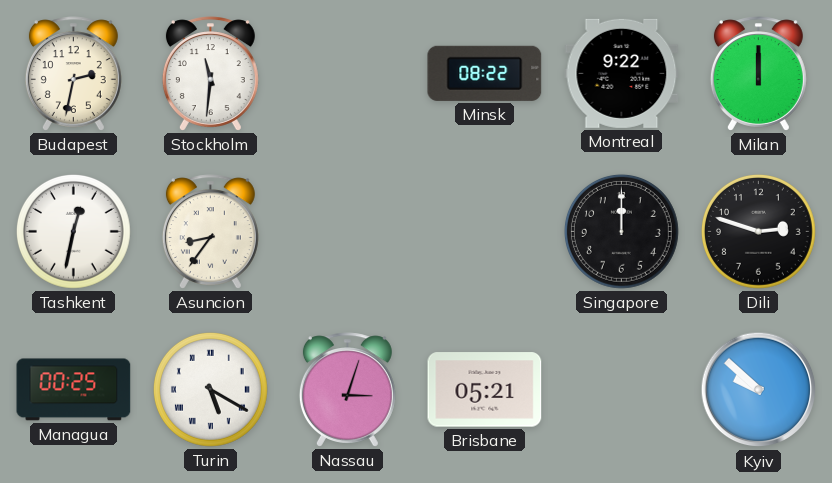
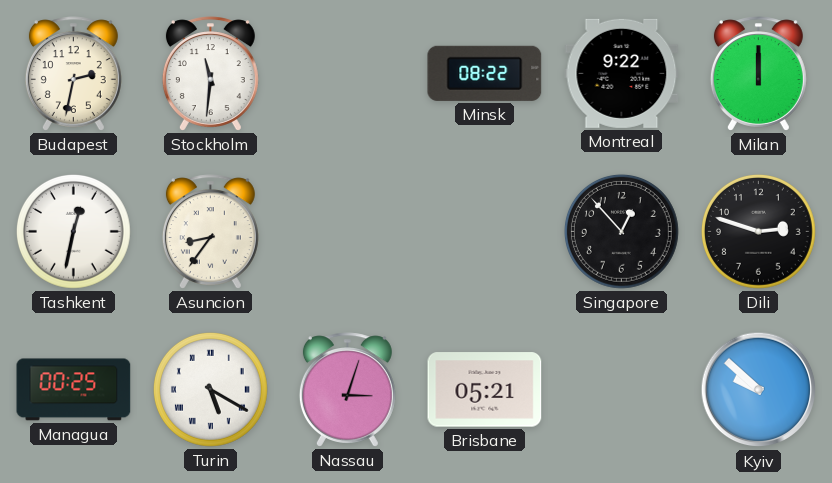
Singapore: 12:00 -> 12:53 (621, 231)
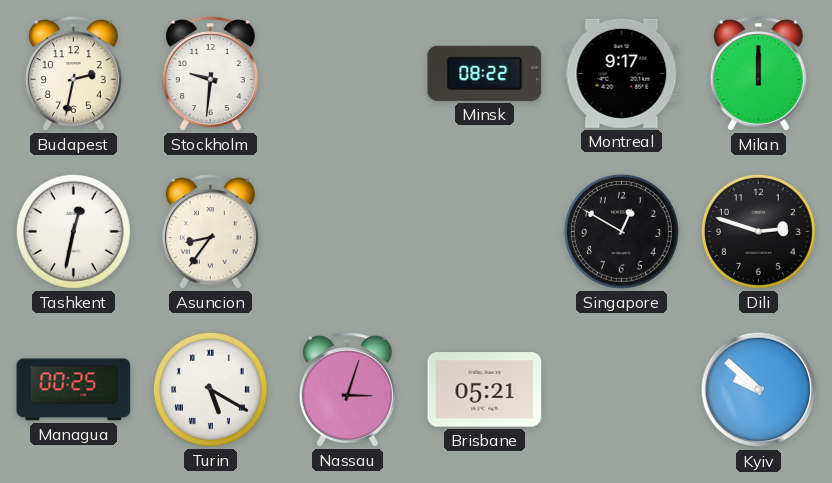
Stockholm: 11:31 -> 9:31 (210, 74)
Montreal: 9:22 -> 9:17 (622, 73)
Singapore: 12:53 -> 12:50 (621, 231)
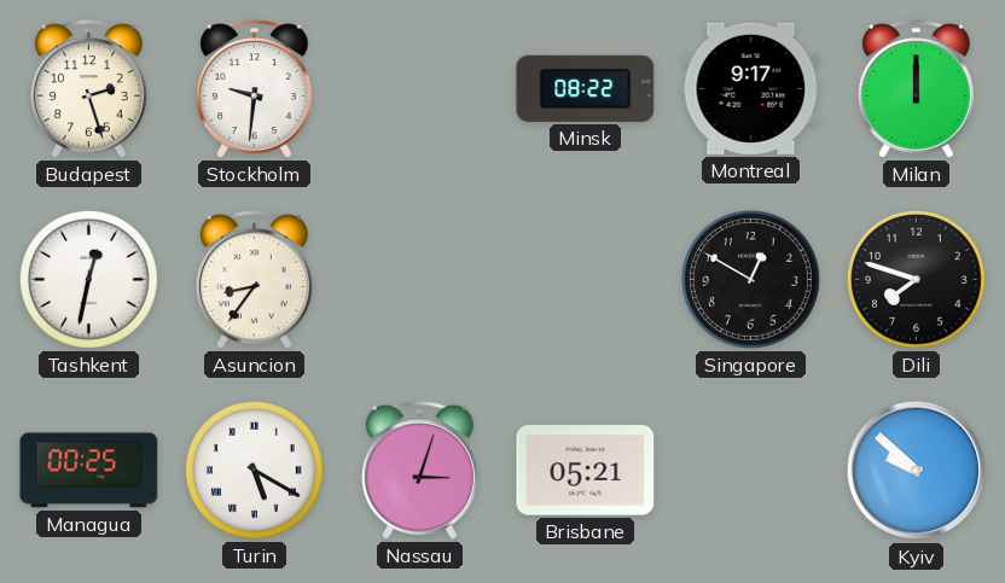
Budapest: 2:32 -> 2:27 (88, 89)
Dili: 2:48 -> 7:48 (916, 279)
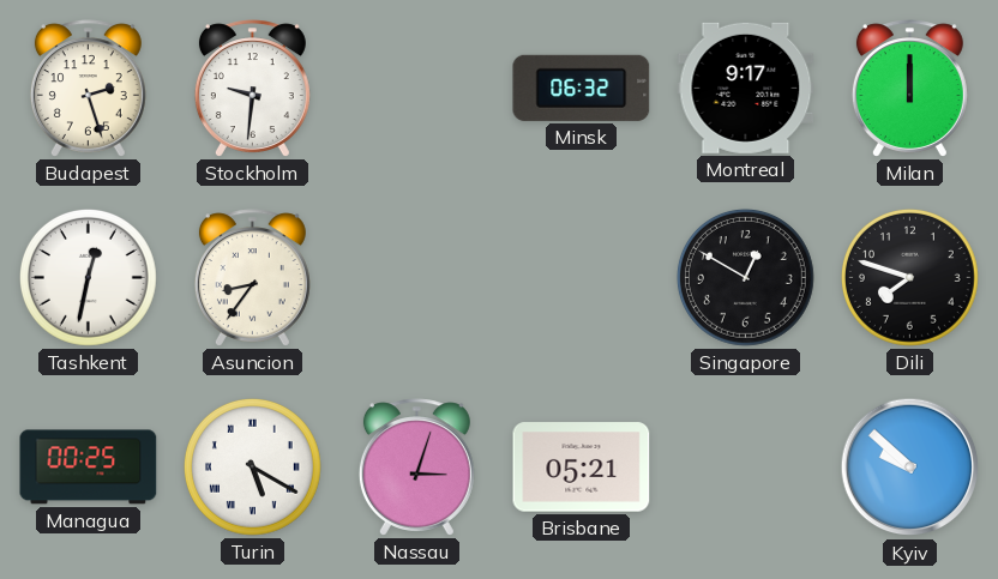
Minsk: 08:22 -> 06:32 (582, 88)
